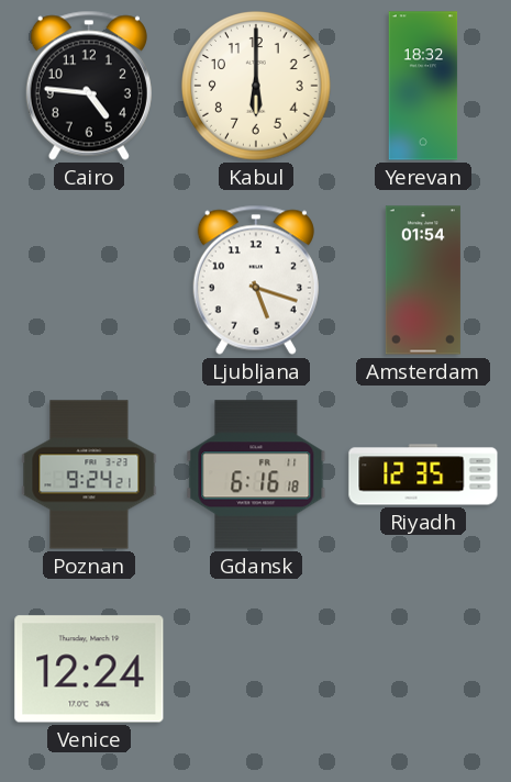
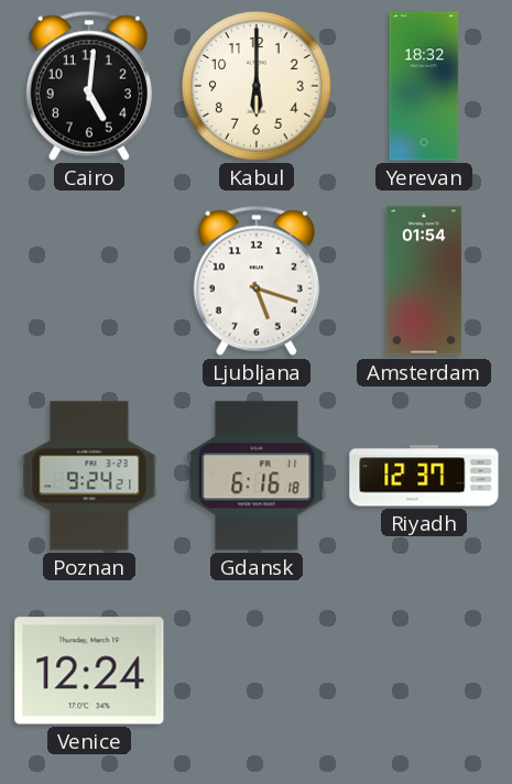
Cairo: 4:46 -> 5:01 (89, 86)
Riyadh: 12:35 -> 12:37 (424, 476)
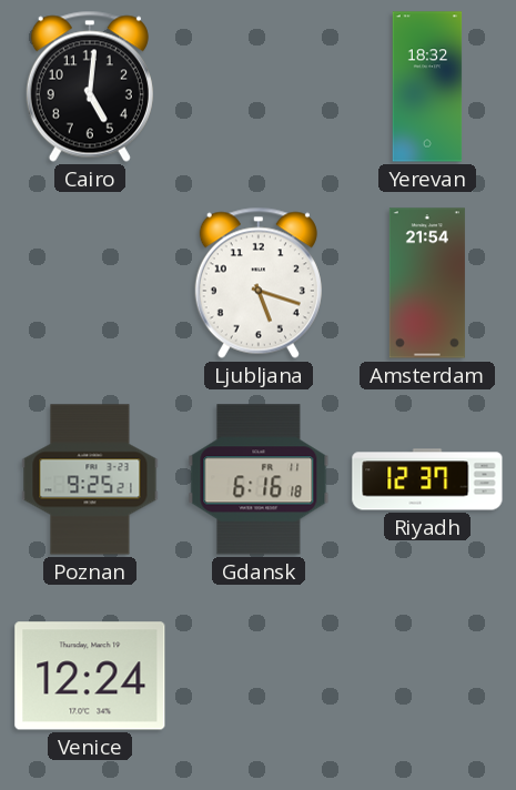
Kabul: 6:00 -> none (257, 86)
Amsterdam: 01:54 -> 21:54 (427, 283)
Poznan: 9:24 -> 9:25 (90, 479)
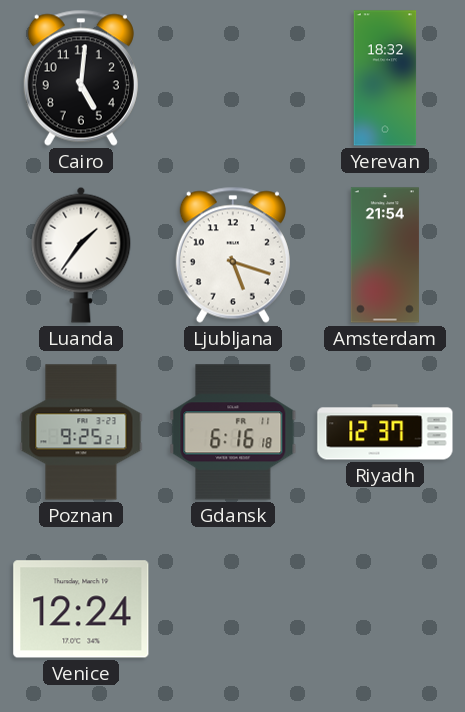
Luanda: none -> 1:36 (81, 255)
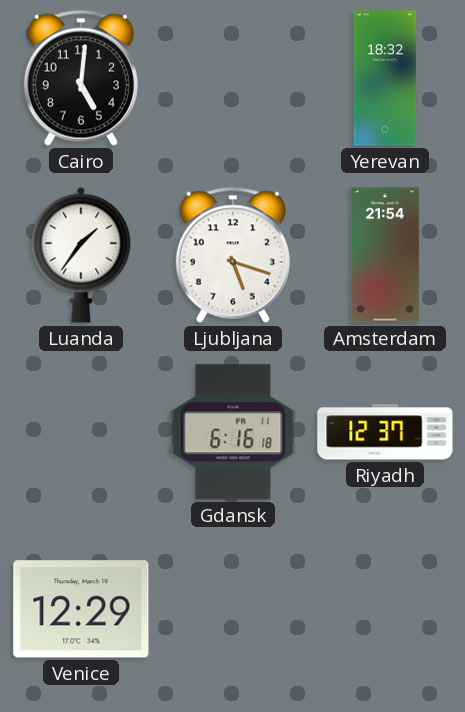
Poznan: 9:25 -> none (81, 432)
Venice: 12:24 -> 12:29 (81, 609)
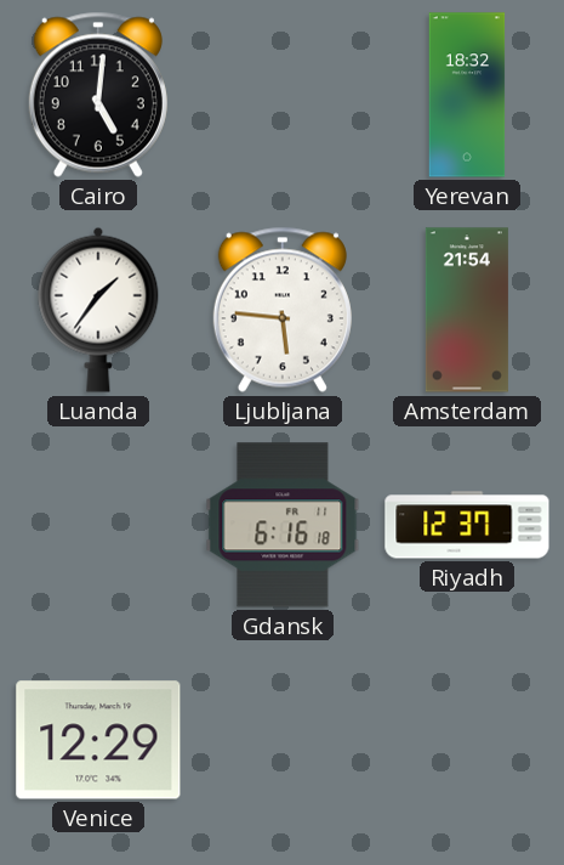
Ljubljana: 5:18 -> 5:46 (283, 310)
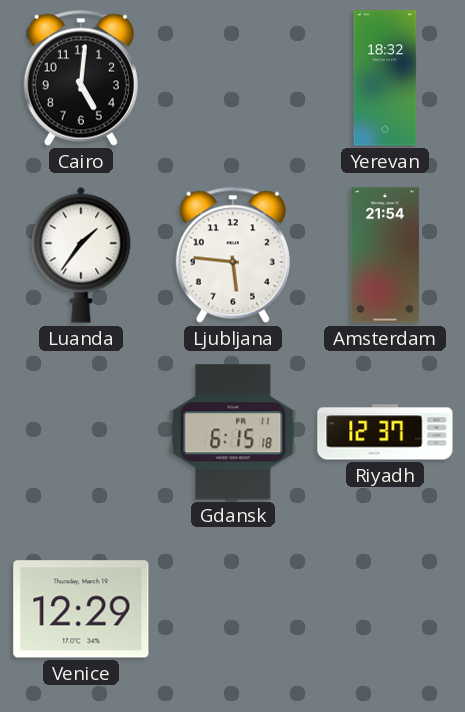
Gdansk: 6:16 -> 6:15 (233, 432)
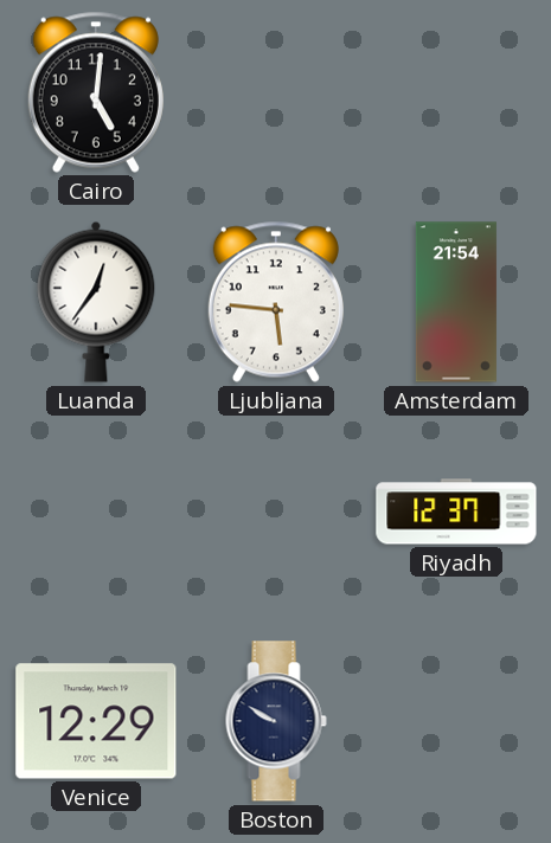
Yerevan: 18:32 -> none (385, 78)
Luanda: 1:36 -> 12:36 (96, 302)
Gdansk: 6:15 -> none (233, 432)
Boston: none -> 9:50 (276, 721)
